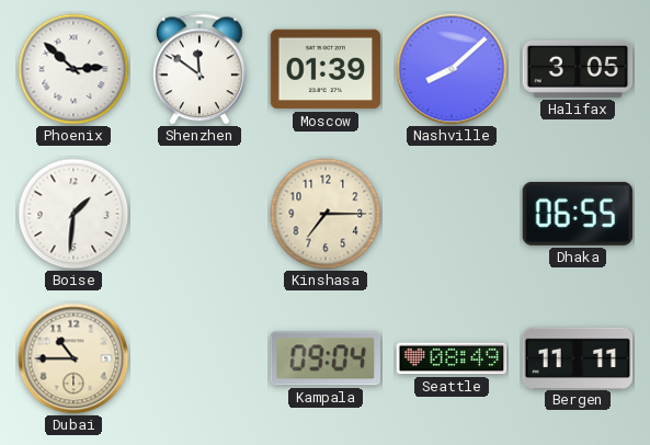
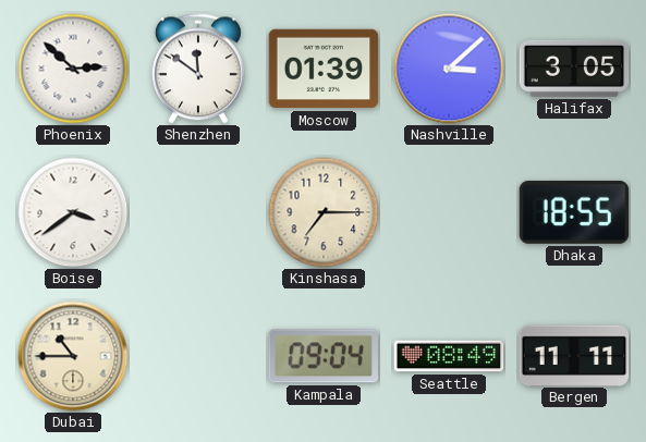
Nashville: 8:08 -> 3:08 (449, 69)
Boise: 1:31 -> 3:39 (73, 212)
Dhaka: 06:55 -> 18:55 (574, 212)
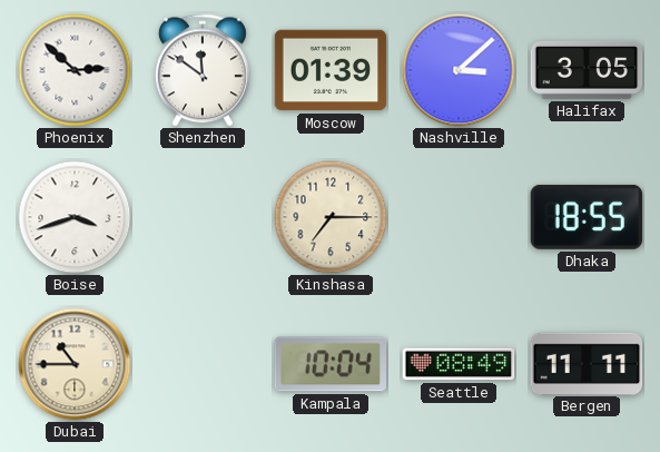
Boise: 3:39 -> 3:42 (75, 217)
Kampala: 09:04 -> 10:04 (329, 364)
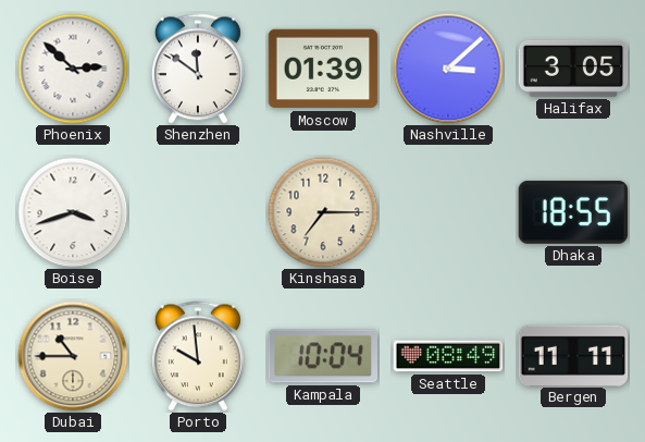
Porto: none -> 9:59 (198, 356)
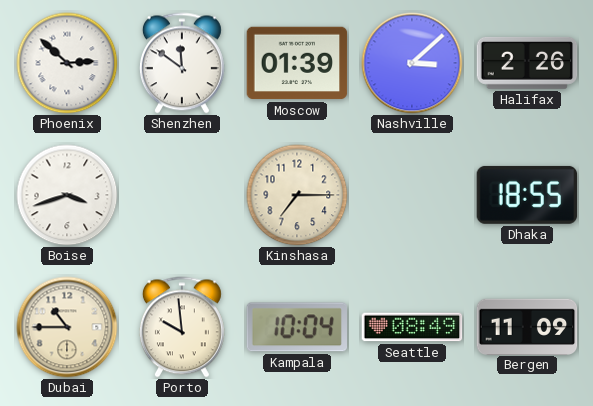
Halifax: 3:05 -> 2:26 (527, 63)
Bergen: 11:11 -> 11:09 (527, 326)
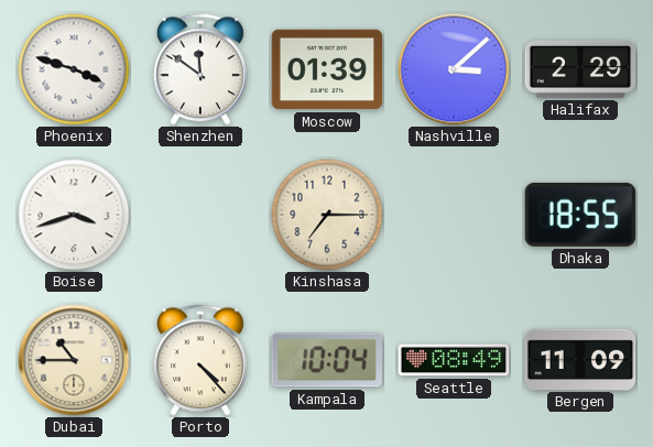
Phoenix: 2:52 -> 3:48 (74, 69)
Halifax: 2:26 -> 2:29 (580, 69)
Porto: 9:59 -> 4:23 (200, 360)
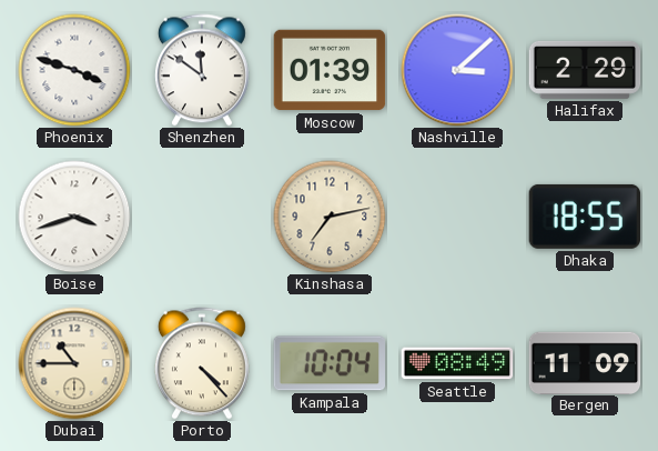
Kinshasa: 7:15 -> 7:13 (330, 217)
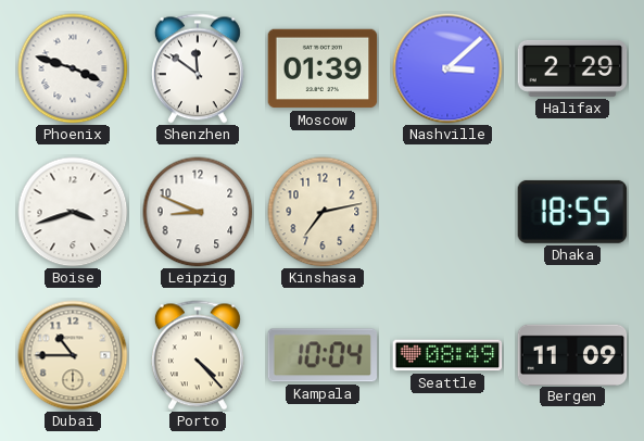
Leipzig: none -> 8:49 (198, 212)
